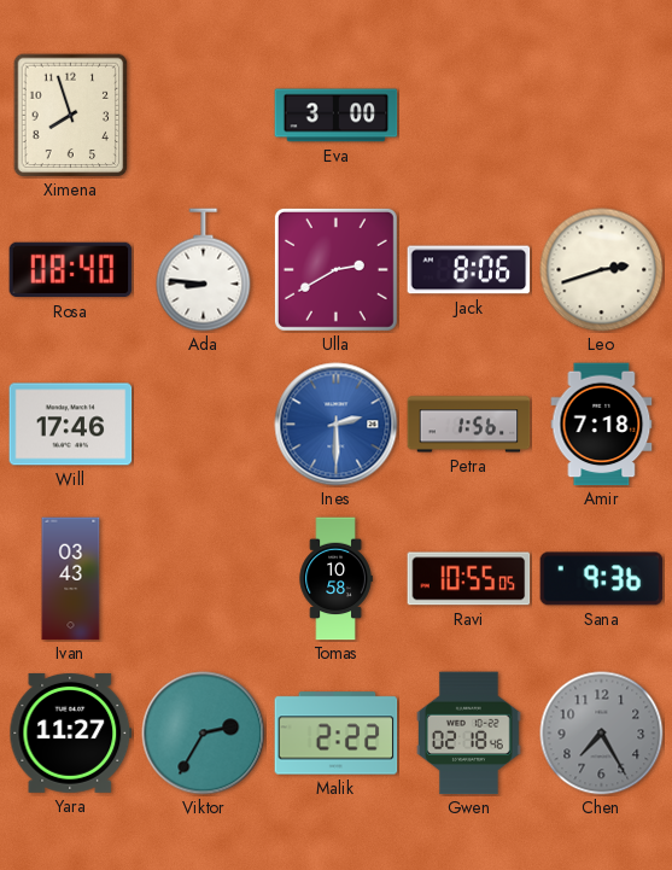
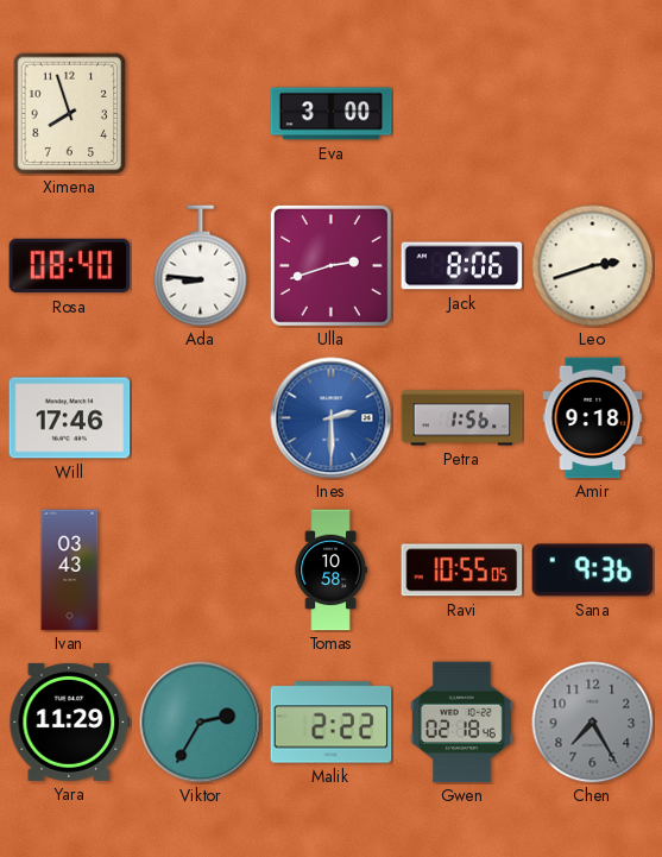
Ulla: 2:40 -> 2:42 (330, 265)
Amir: 7:18 -> 9:18 (593, 418)
Yara: 11:27 -> 11:29 (70, 721)
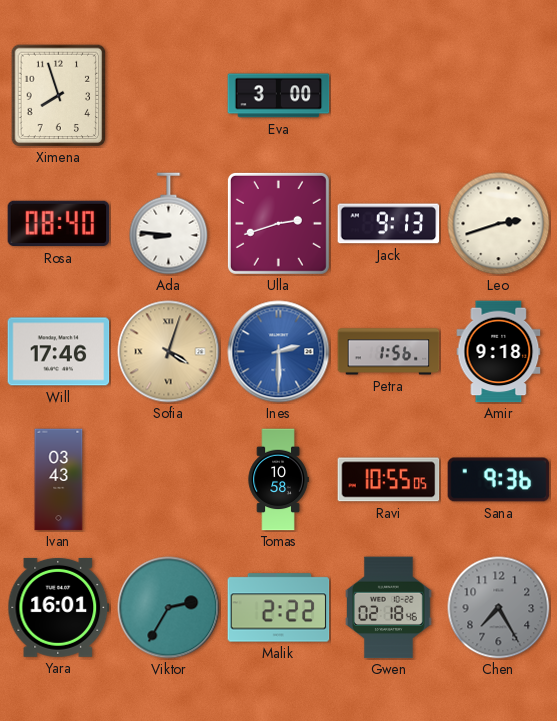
Jack: 8:06 -> 9:13 (389, 224)
Sofia: none -> 4:03 (169, 352)
Yara: 11:29 -> 16:01 (59, 607)
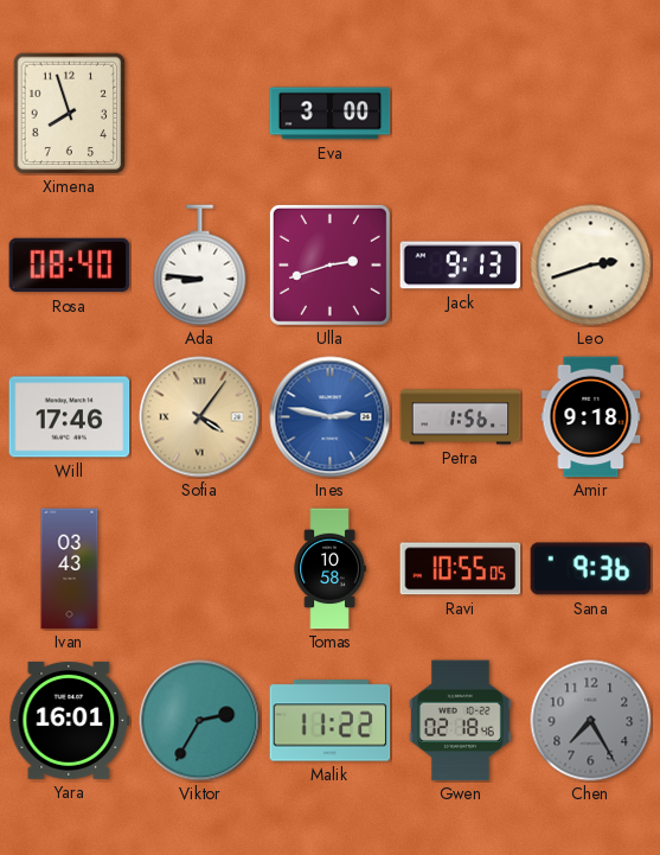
Sofia: 4:03 -> 4:06 (200, 417)
Ines: 2:30 -> 2:47 (331, 417)
Malik: 2:22 -> 11:22 (331, 721)
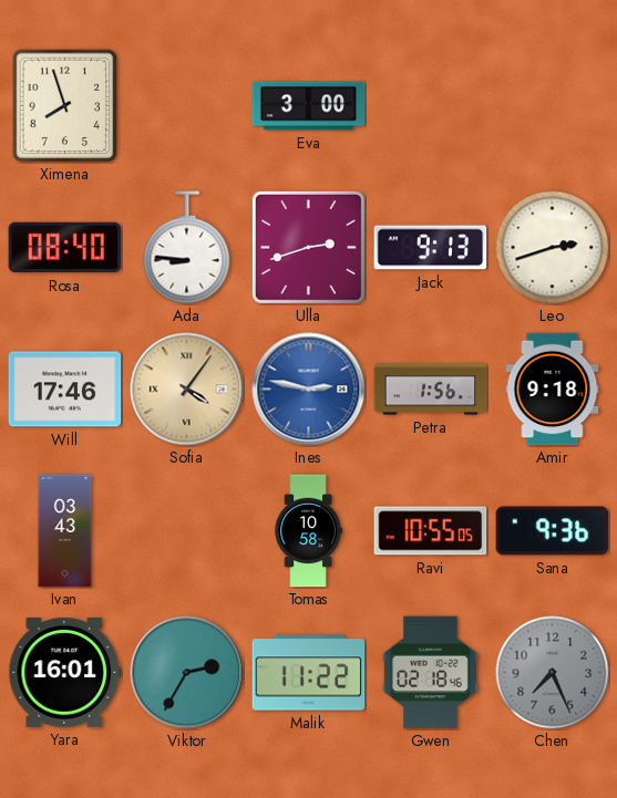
Chen: 7:25 -> 7:26 (553, 673)
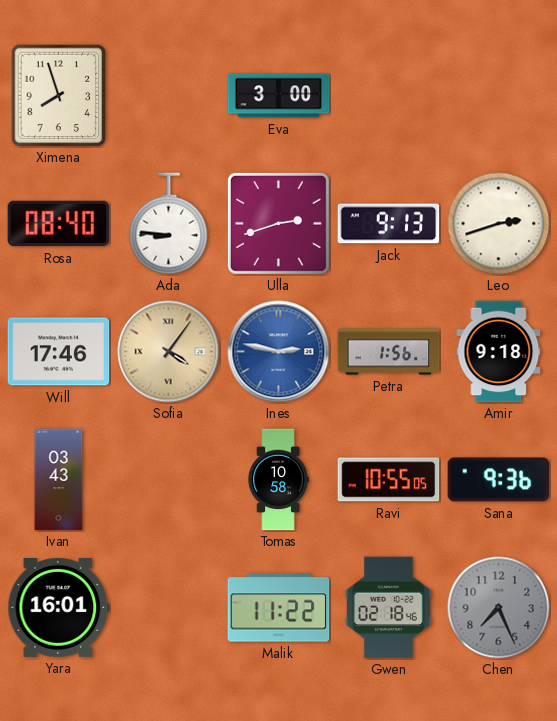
Viktor: 2:35 -> none (187, 673)
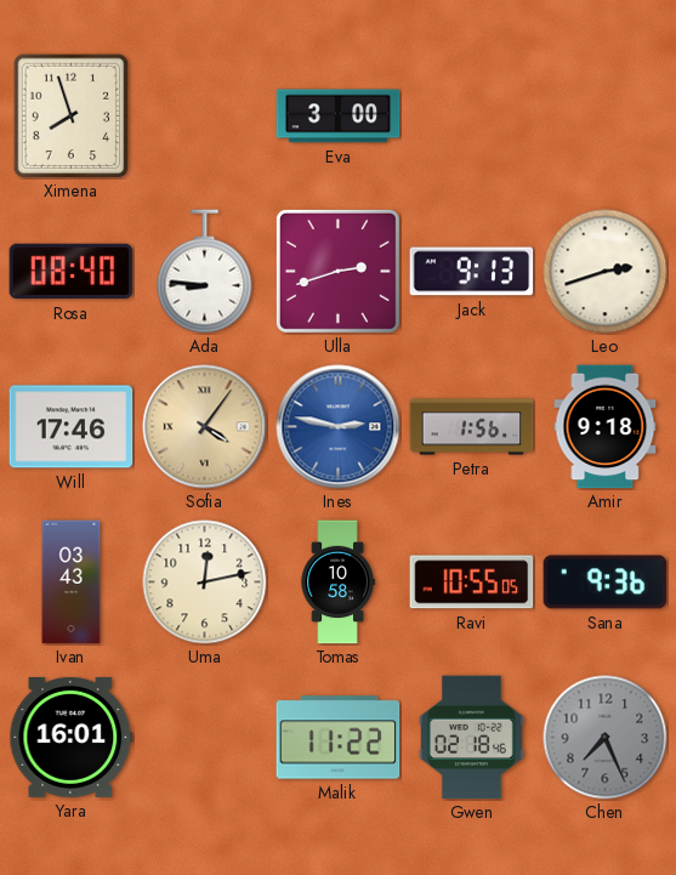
Uma: none -> 12:13 (205, 583)
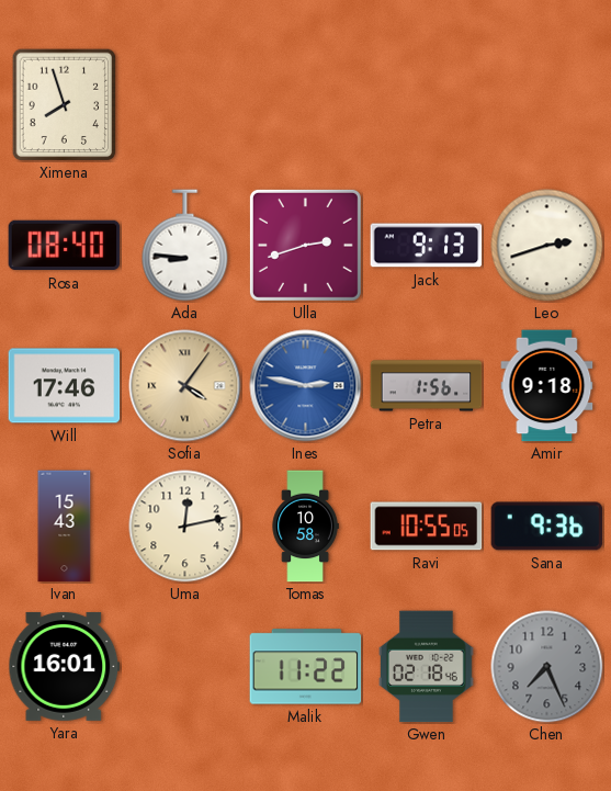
Eva: 3:00 -> none (339, 117)
Ivan: 03:43 -> 15:43 (65, 527)
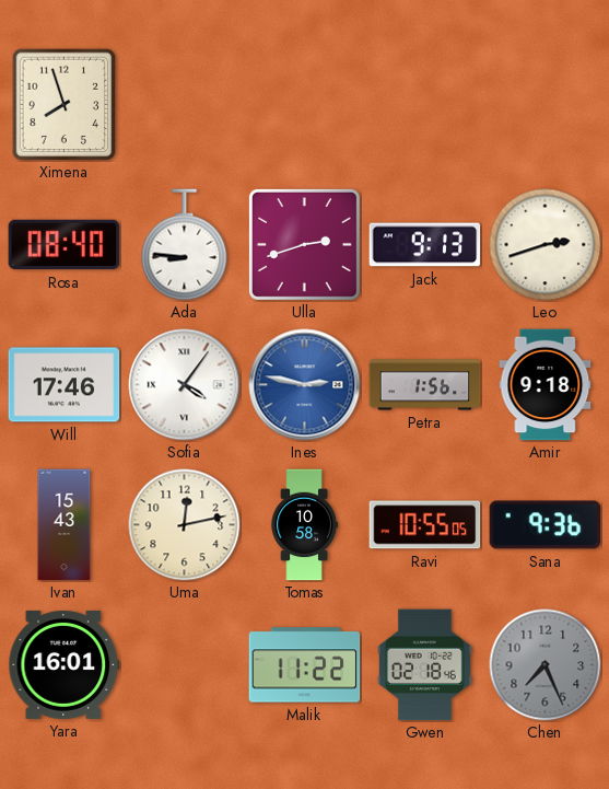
Sofia dial: champagne -> white (185, 385)
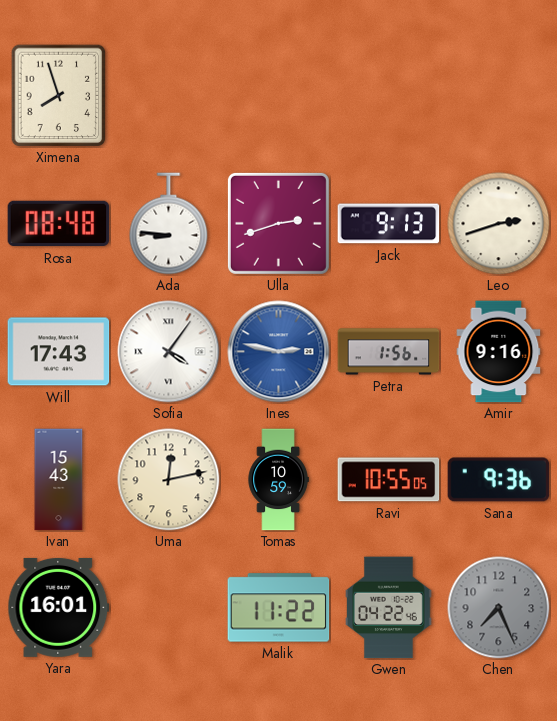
Rosa: 08:40 -> 08:48 (59, 224)
Will: 17:46 -> 17:43 (59, 352)
Amir: 9:18 -> 9:16 (499, 352)
Tomas: 10:58 -> 10:59 (278, 480)
Gwen: 02:18 -> 04:22 (389, 608)
